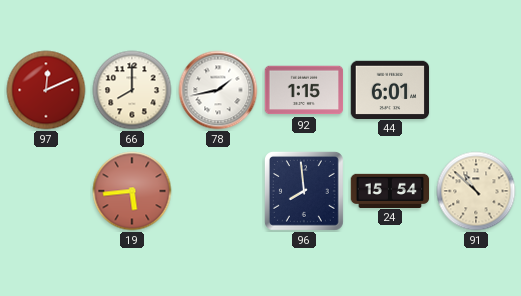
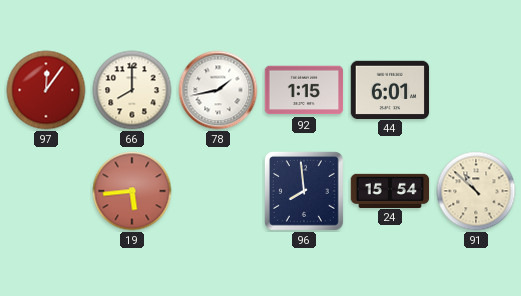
97: 12:11 -> 12:06 (46, 90)
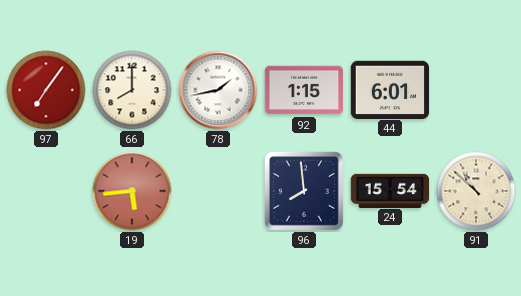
97: 12:06 -> 7:06 (46, 90)
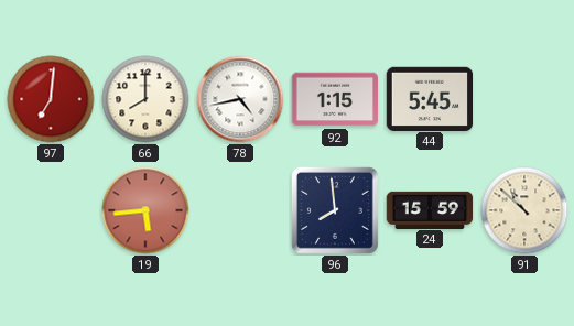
97: 7:06 -> 7:01 (51, 99)
78: 1:43 -> 4:43 (240, 99)
44: 6:01 -> 5:45 (430, 98)
24: 15:54 -> 15:59 (430, 209)
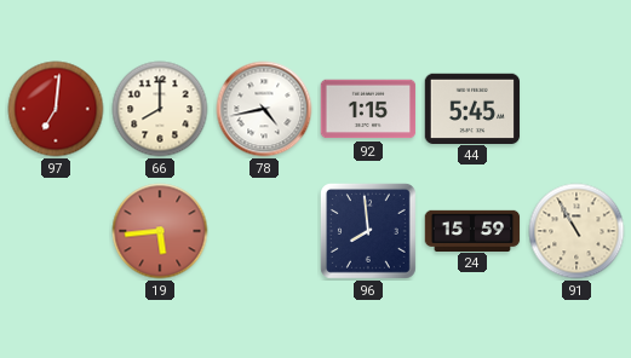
91: 10:52 -> 10:55 (576, 231)
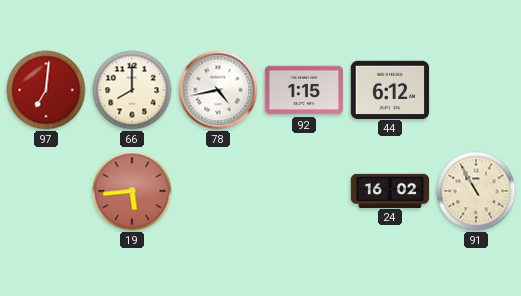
44: 5:45 -> 6:12 (390, 89)
96: 7:59 -> none (368, 231)
24: 15:59 -> 16:02 (390, 190)
